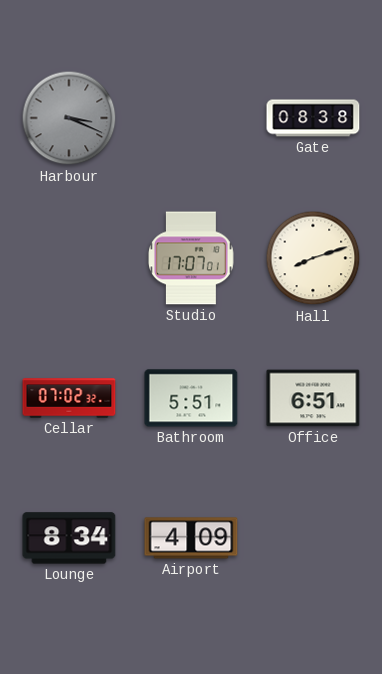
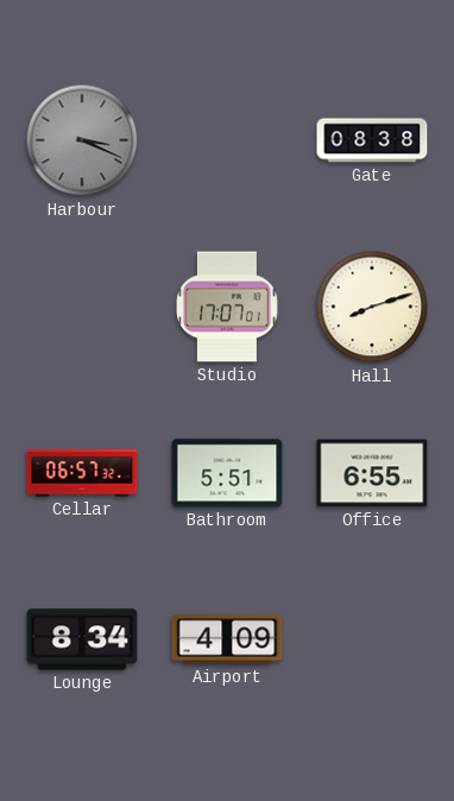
Cellar: 07:02 -> 06:57 (82, 473)
Office: 6:51 -> 6:55 (372, 473)
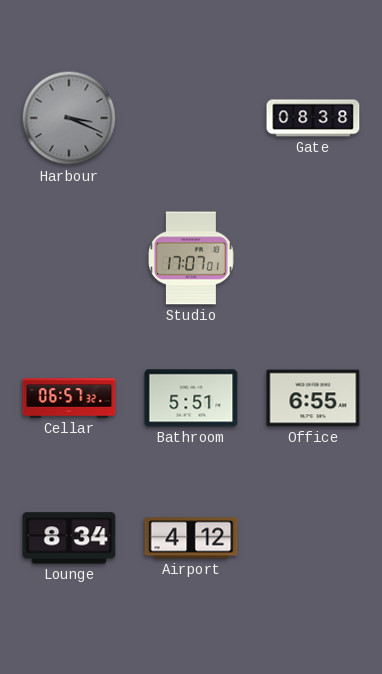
Hall: 8:12 -> none (372, 307)
Airport: 4:09 -> 4:12 (191, 538)
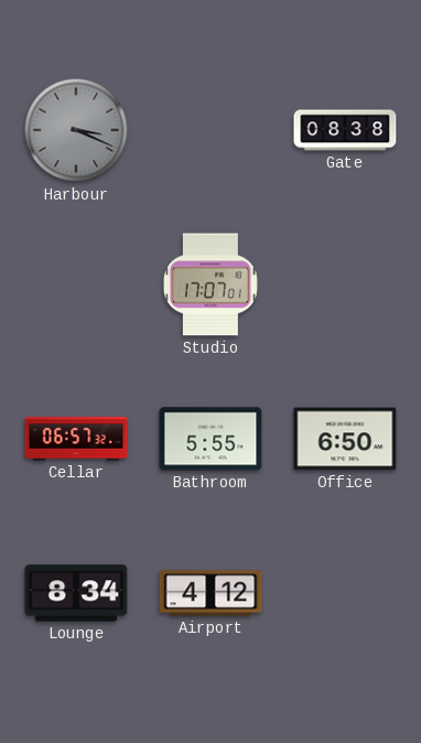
Bathroom: 5:51 -> 5:55 (210, 439)
Office: 6:55 -> 6:50 (345, 439)
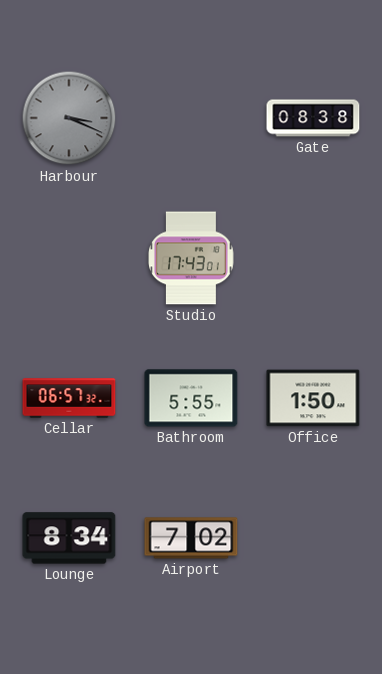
Studio: 17:07 -> 17:43 (192, 258)
Office: 6:50 -> 1:50 (313, 398)
Airport: 4:12 -> 7:02 (191, 538)
